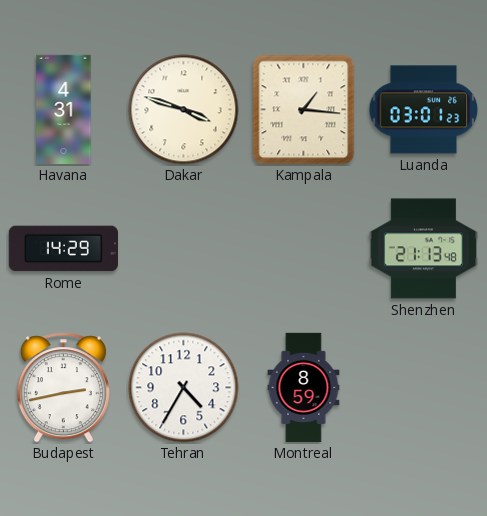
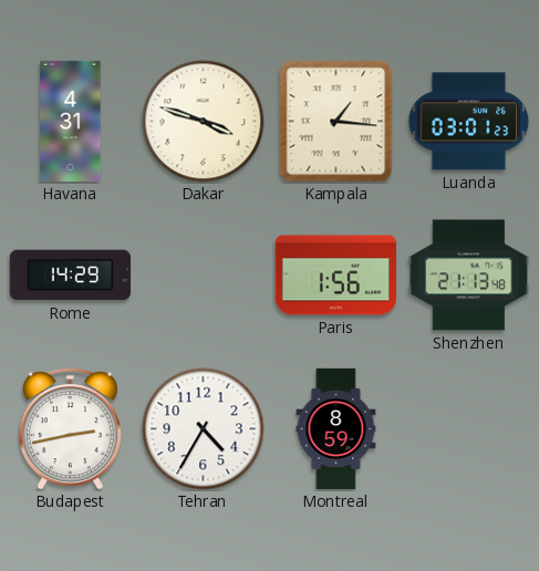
Paris: none -> 1:56 (335, 276)
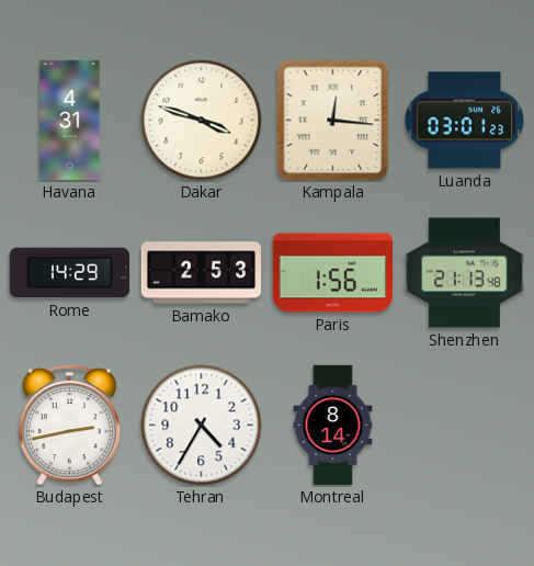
Kampala: 1:16 -> 12:16 (333, 121)
Bamako: none -> 2:53 (201, 273)
Montreal: 8:59 -> 8:14 (333, 426)
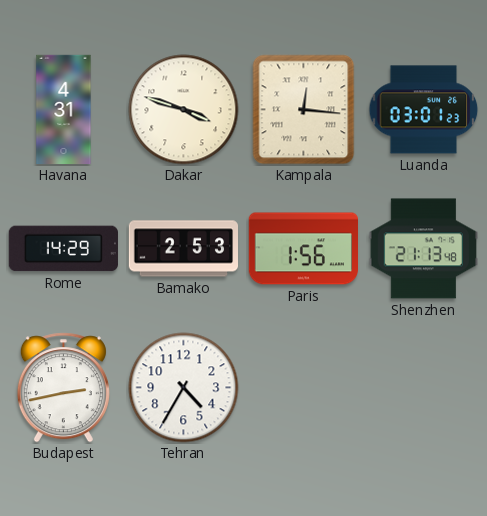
Montreal: 8:14 -> none (333, 426)
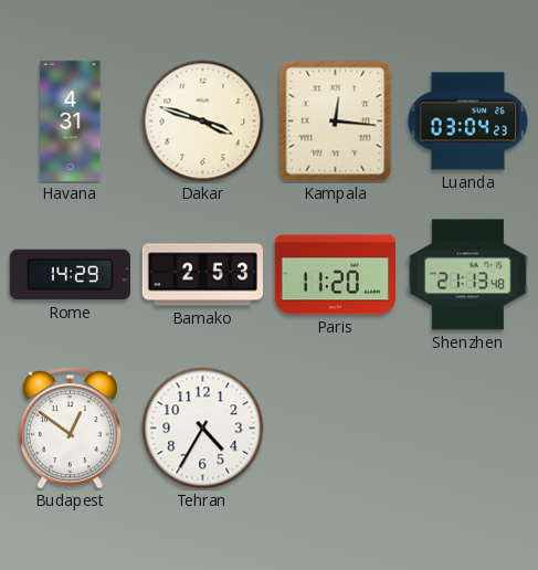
Luanda: 03:01 -> 03:04 (468, 122)
Paris: 1:56 -> 11:20 (335, 275)
Budapest: 2:43 -> 12:51 (70, 429)
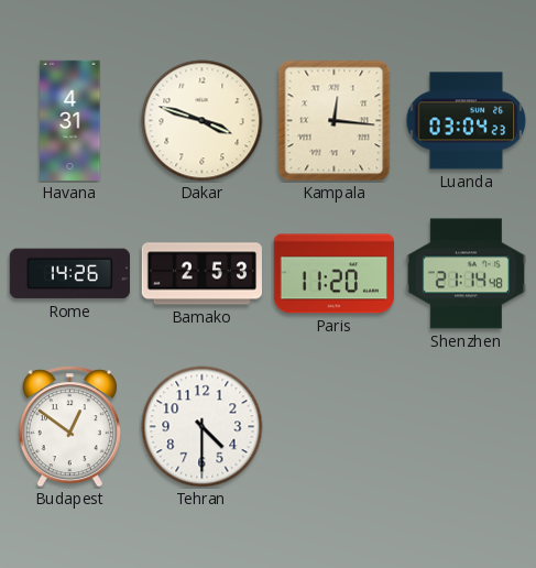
Rome: 14:29 -> 14:26 (69, 274)
Shenzhen: 21:13 -> 21:14 (466, 274)
Tehran: 4:35 -> 4:30 (203, 427)
